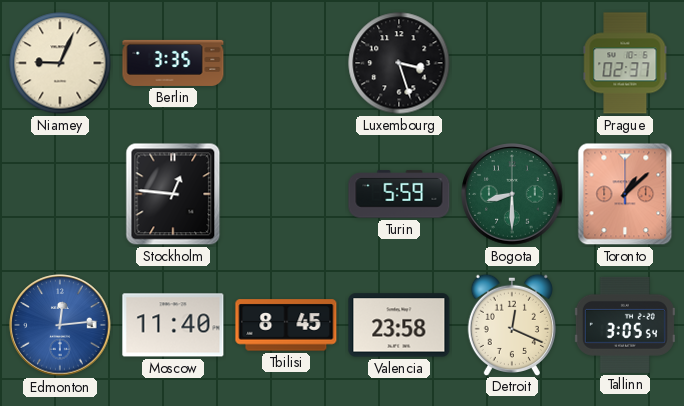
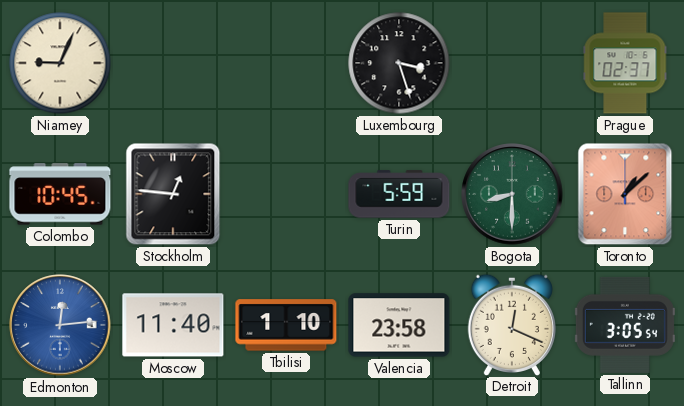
Berlin: 3:35 -> none (173, 63)
Colombo: none -> 10:45 (60, 194)
Tbilisi: 8:45 -> 1:10 (286, 325)
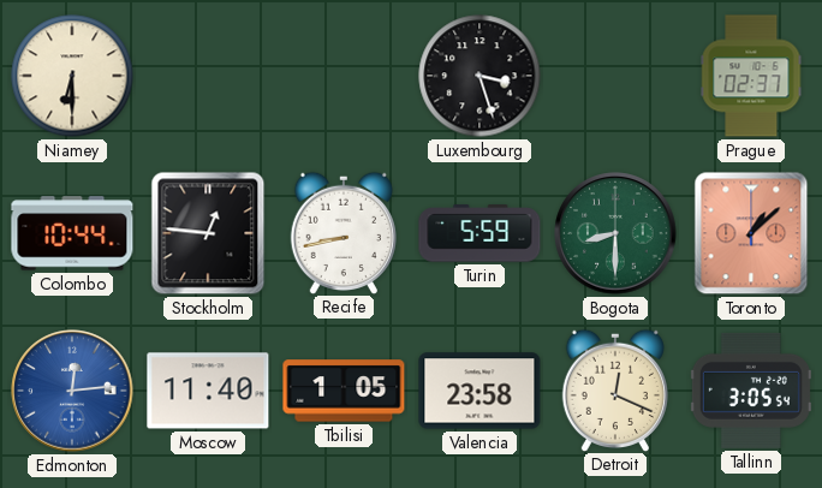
Niamey: 9:04 -> 6:30 (72, 76)
Colombo: 10:45 -> 10:44 (72, 233)
Recife: none -> 8:43 (344, 232)
Tbilisi: 1:10 -> 1:05 (344, 391)
